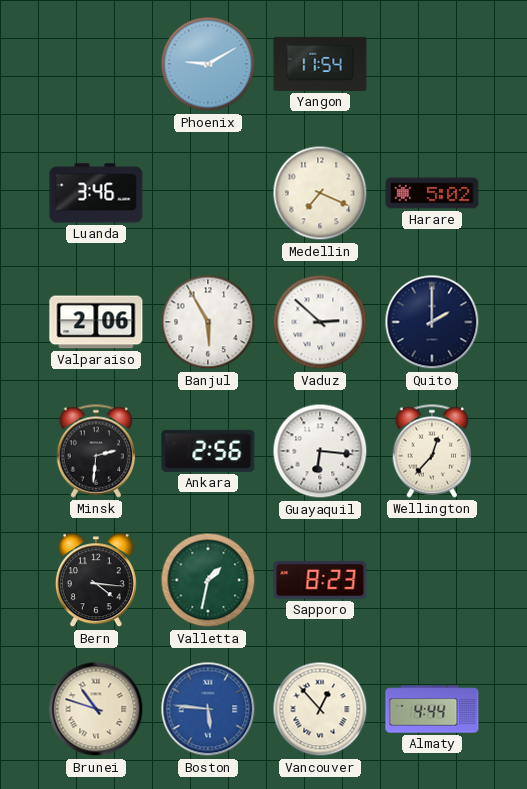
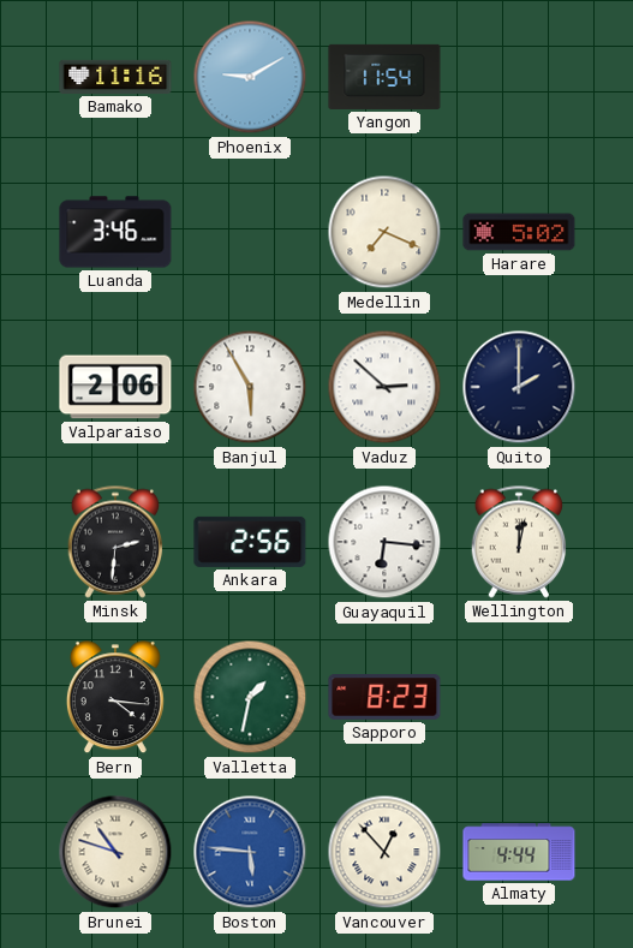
Bamako: none -> 11:16 (115, 77)
Wellington: 12:37 -> 12:02 (519, 542)
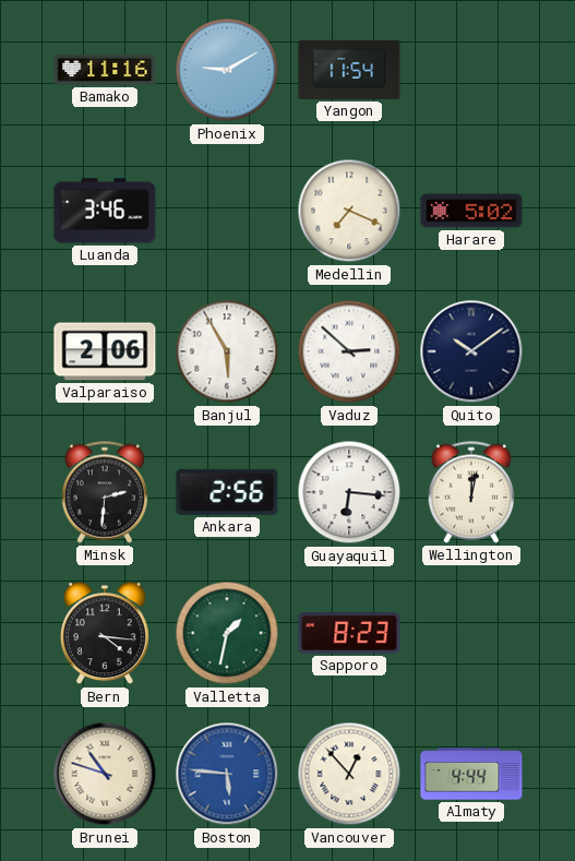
Quito: 2:00 -> 10:09 (471, 351)
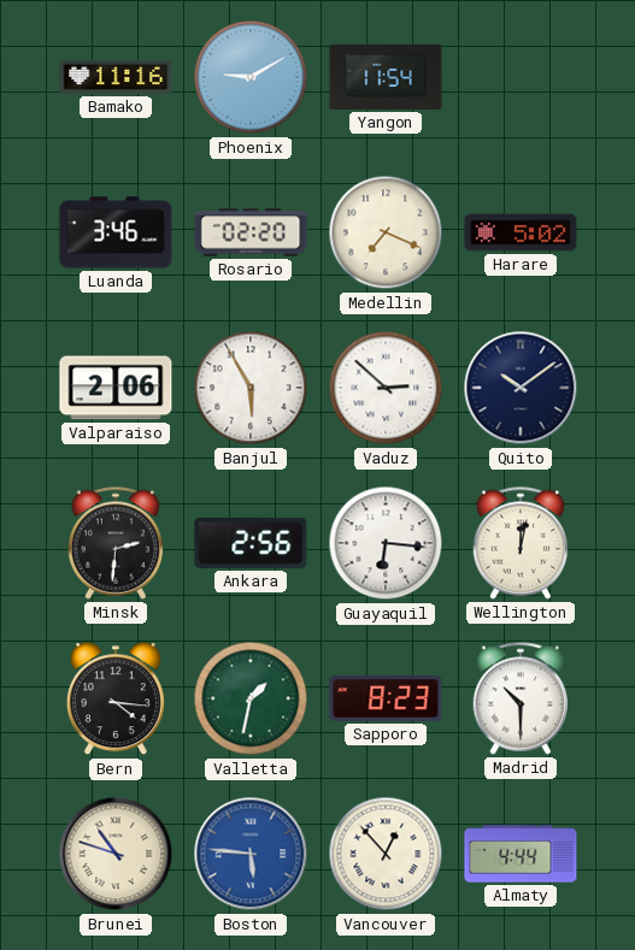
Rosario: none -> 02:20 (251, 232)
Madrid: none -> 10:30 (521, 698)
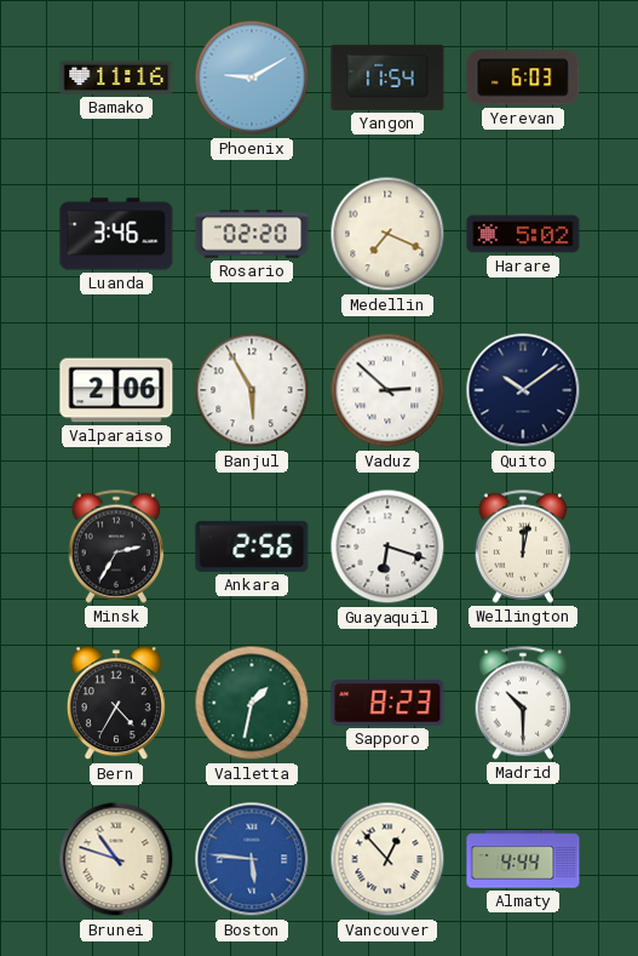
Yerevan: none -> 6:03 (523, 78)
Minsk: 2:31 -> 2:35 (116, 546)
Guayaquil: 6:16 -> 6:18 (387, 546)
Bern: 4:16 -> 4:35 (116, 704)
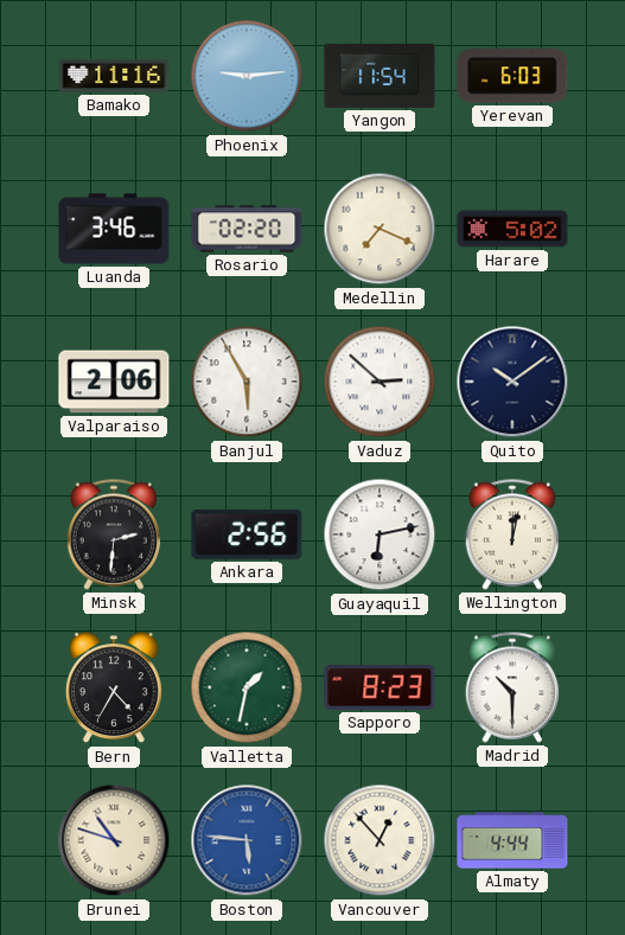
Phoenix: 9:10 -> 9:14 (247, 76)
Minsk: 2:35 -> 2:31 (114, 534)
Guayaquil: 6:18 -> 6:13 (380, 534)
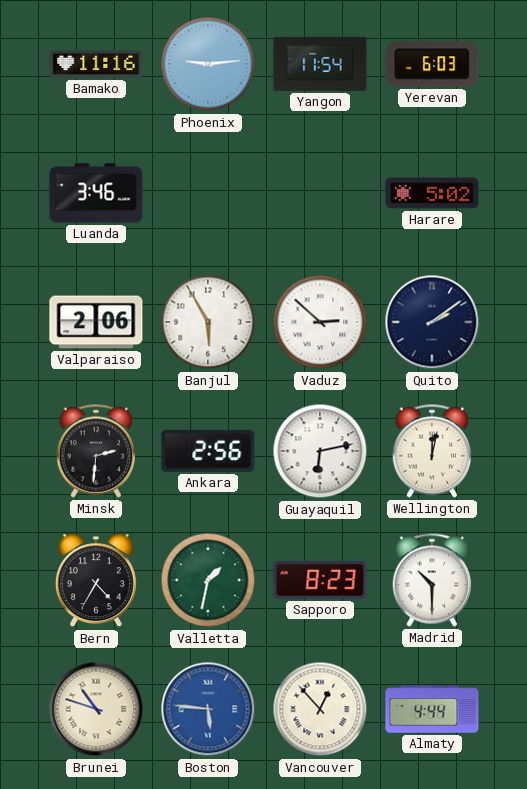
Rosario: 02:20 -> none (247, 229)
Medellin: 7:19 -> none (380, 229)
Quito: 10:09 -> 2:09 (432, 322)
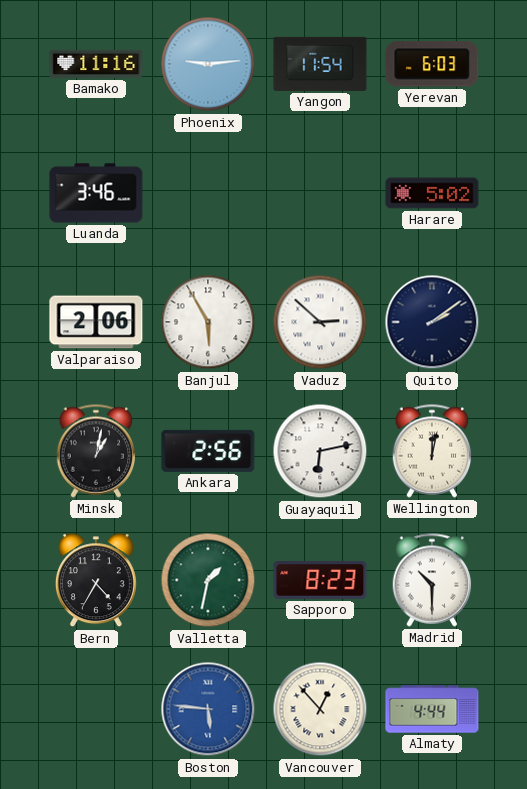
Minsk: 2:31 -> 1:02 (96, 451)
Brunei: 10:48 -> none (96, 709)
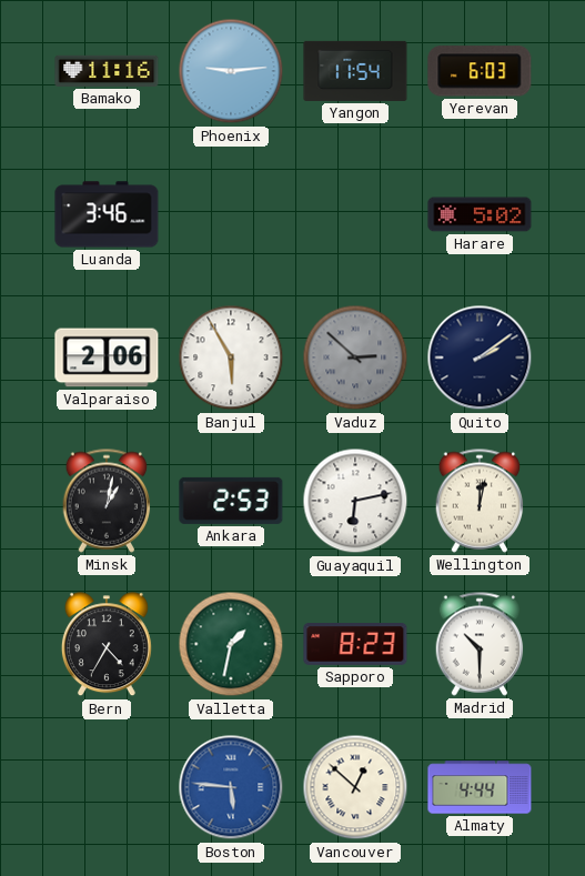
Vaduz dial: white -> grey (355, 358)
Ankara: 2:56 -> 2:53 (231, 501)
Vancouver: 12:53 -> 12:52 (355, 787)
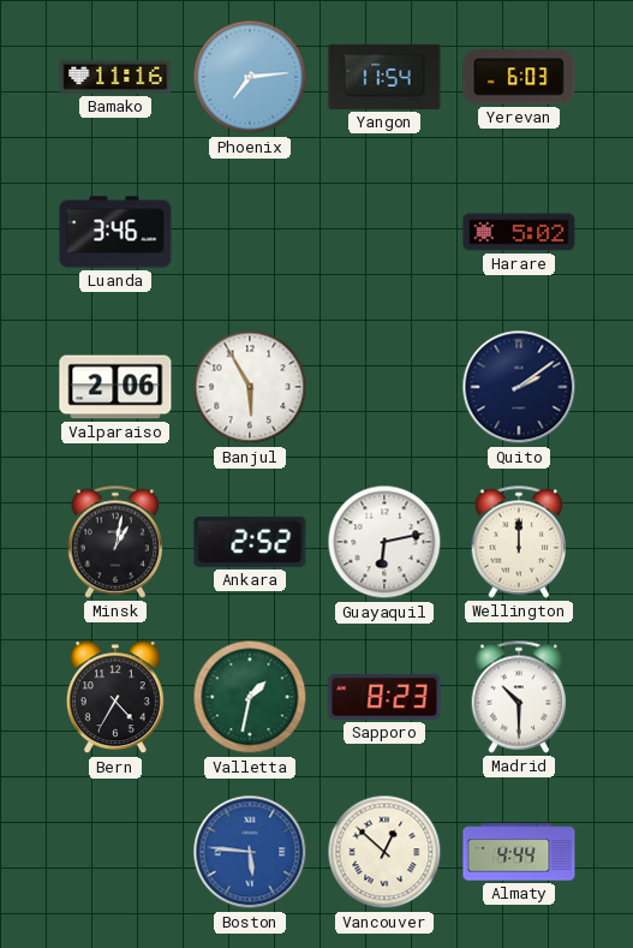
Phoenix: 9:14 -> 7:14 (250, 77)
Vaduz: 2:52 -> none (355, 358)
Ankara: 2:53 -> 2:52 (250, 542)
Wellington: 12:02 -> 12:00 (519, 542)
